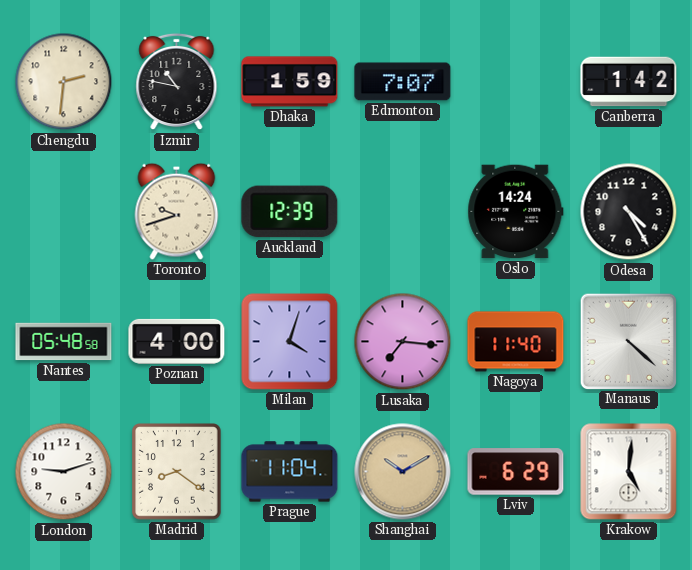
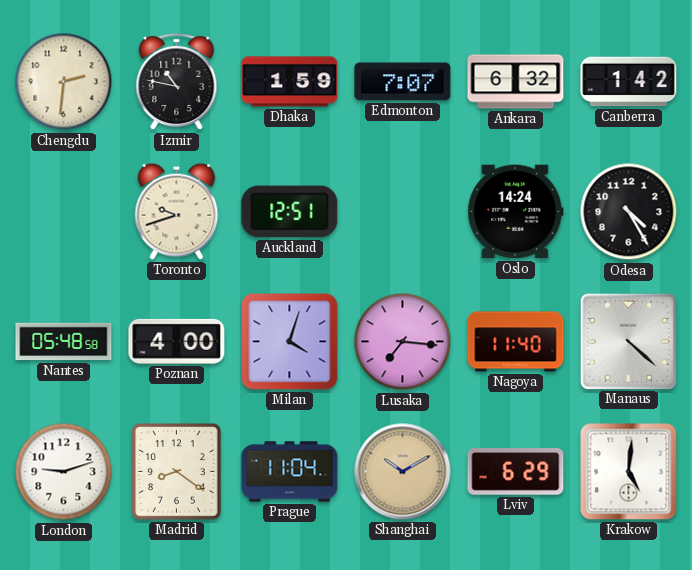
Ankara: none -> 6:32 (516, 82)
Auckland: 12:39 -> 12:51 (290, 212)
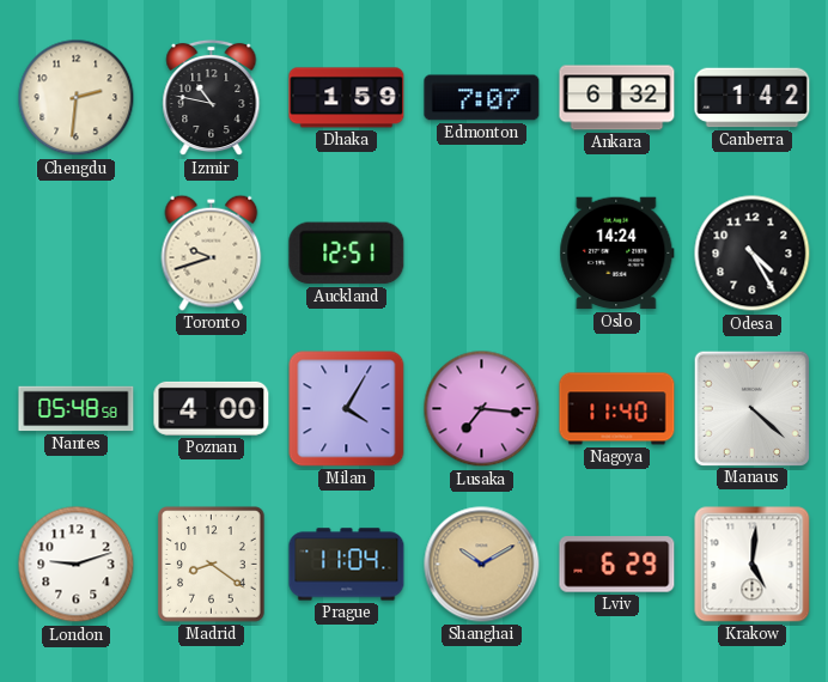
Milan: 4:03 -> 4:05 (347, 409)
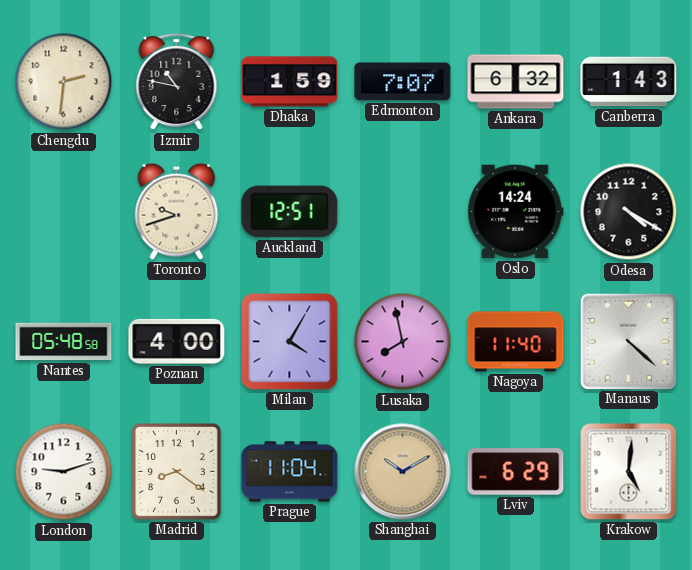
Canberra: 1:42 -> 1:43 (629, 82)
Odesa: 4:25 -> 4:20 (629, 212)
Lusaka: 7:16 -> 7:58 (403, 342)
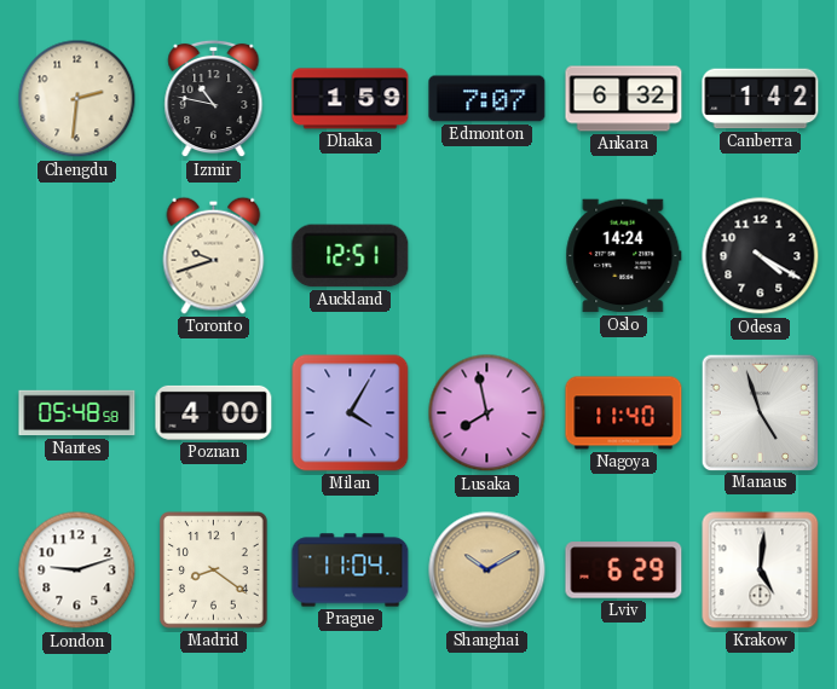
Canberra: 1:43 -> 1:42 (761, 99)
Manaus: 4:22 -> 4:57 (760, 412)
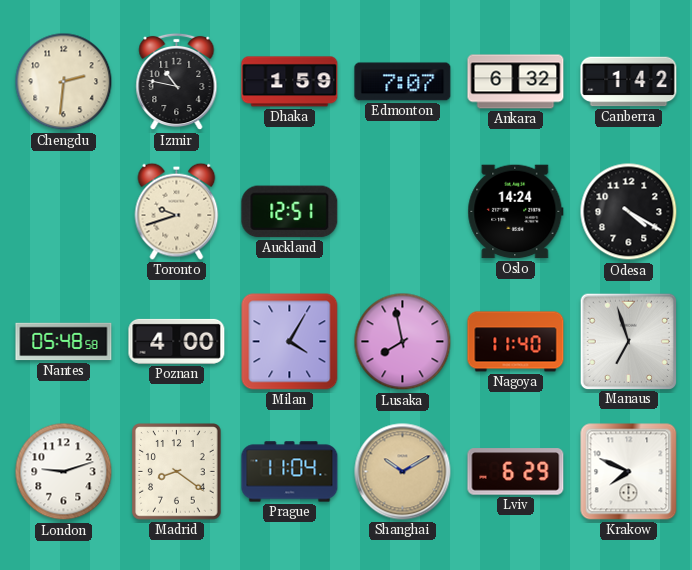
Manaus: 4:57 -> 6:57 (628, 341)
Krakow: 5:01 -> 7:49 (629, 472)
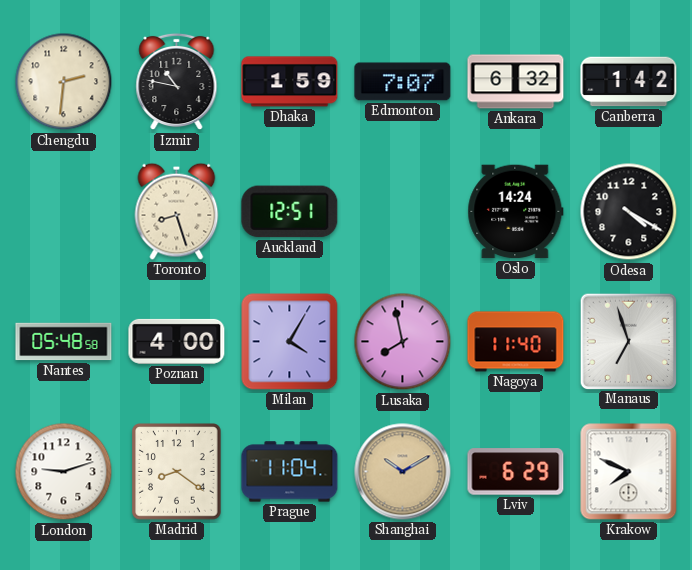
Toronto: 9:42 -> 8:27 (177, 211)
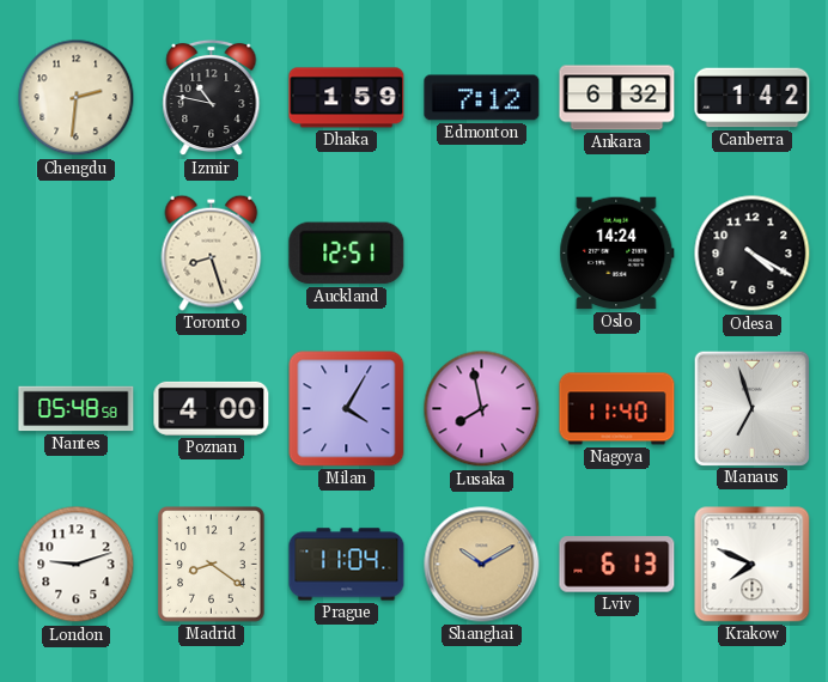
Edmonton: 7:07 -> 7:12 (482, 98)
Lviv: 6:29 -> 6:13 (617, 565)
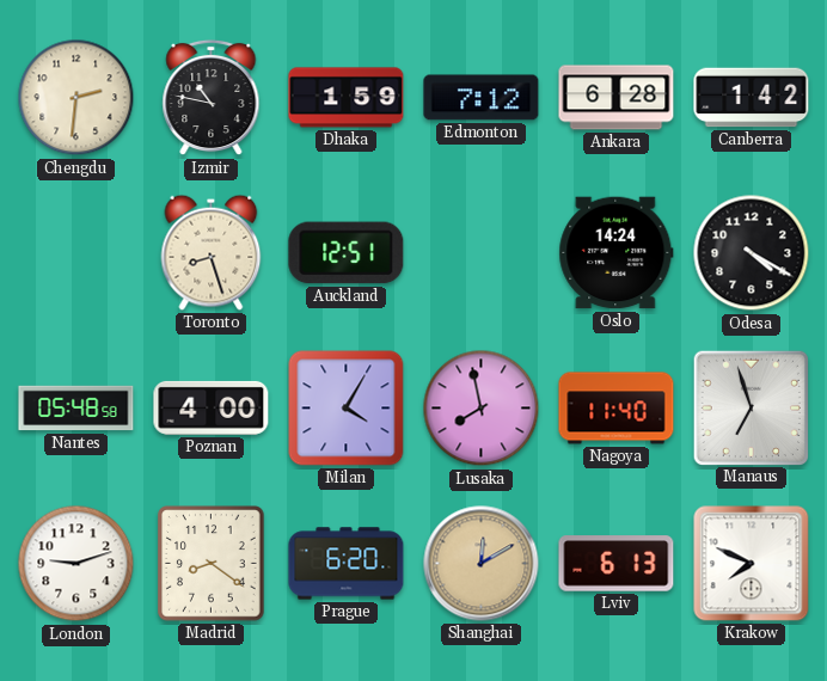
Ankara: 6:32 -> 6:28 (617, 98)
Prague: 11:04 -> 6:20 (347, 564)
Shanghai: 10:10 -> 12:10 (482, 564)
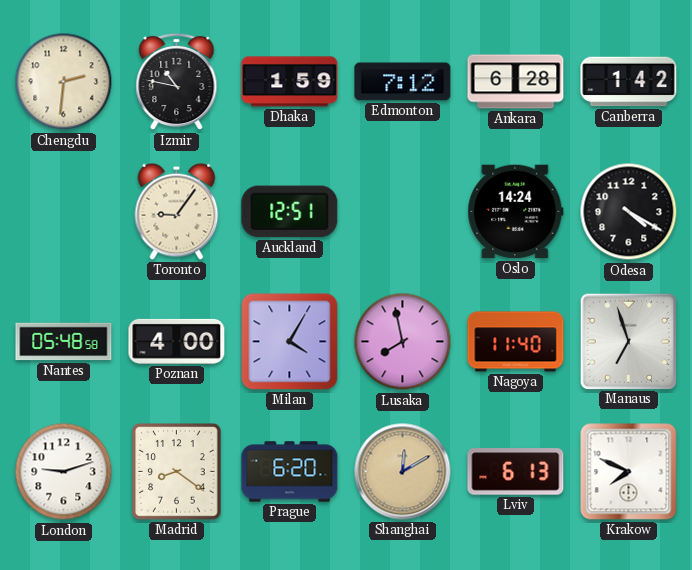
Toronto: 8:27 -> 9:06 (177, 211)
